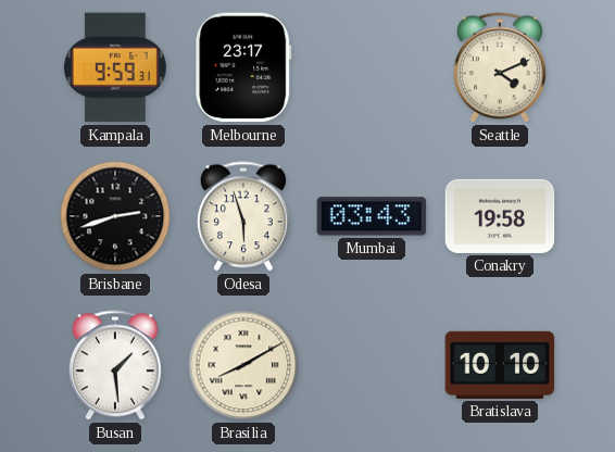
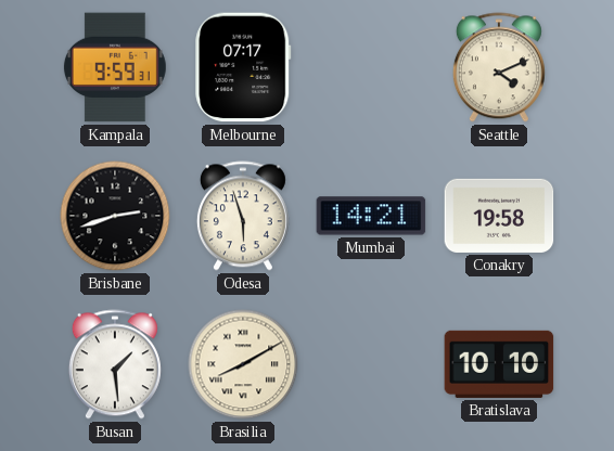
Melbourne: 23:17 -> 07:17 (243, 67)
Mumbai: 03:43 -> 14:21 (371, 216)
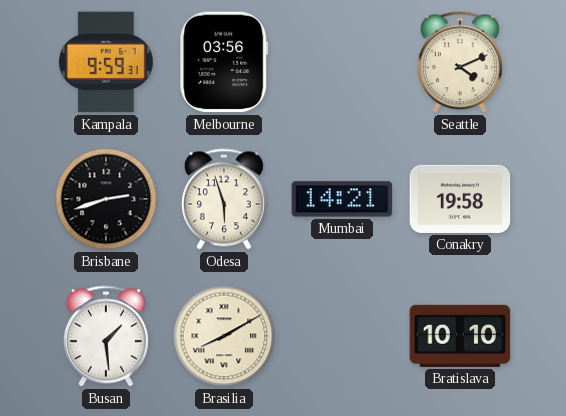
Melbourne: 07:17 -> 03:56 (224, 62)
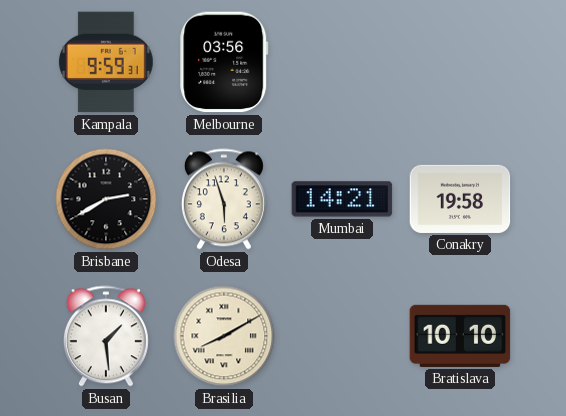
Seattle: 4:11 -> none (460, 62)
Brisbane: 2:42 -> 2:40 (106, 199)
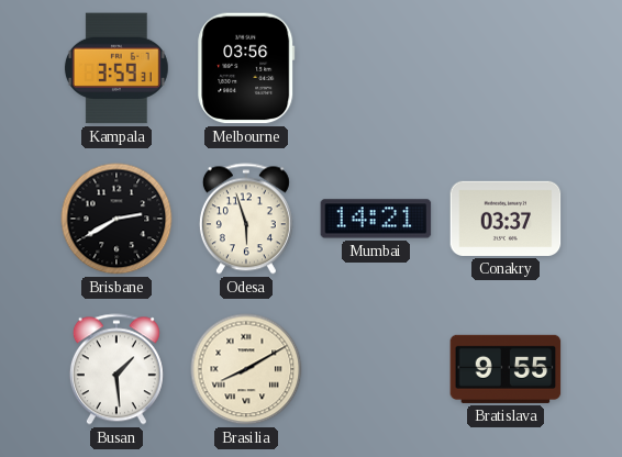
Kampala: 9:59 -> 3:59 (116, 68)
Conakry: 19:58 -> 03:37 (506, 219)
Bratislava: 10:10 -> 9:55 (506, 369)
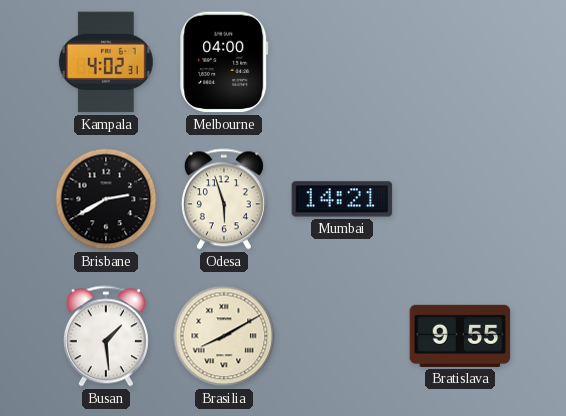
Kampala: 3:59 -> 4:02 (106, 62)
Melbourne: 03:56 -> 04:00 (224, 62)
Conakry: 03:37 -> none (506, 219)
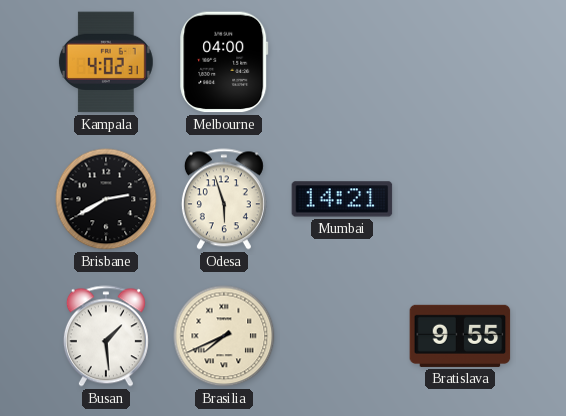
Brasilia: 8:10 -> 7:41 (224, 336)
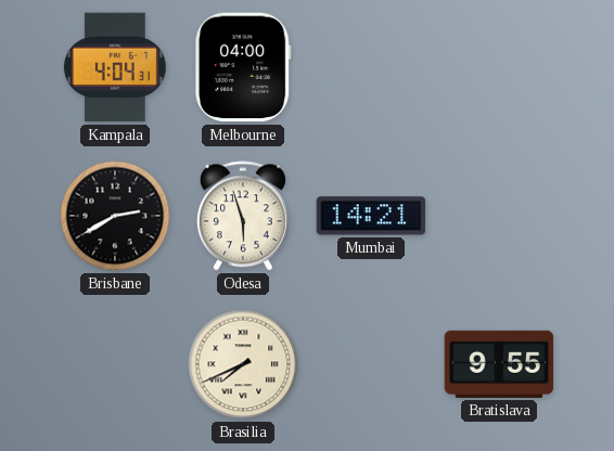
Kampala: 4:02 -> 4:04 (115, 67)
Busan: 1:29 -> none (106, 336)
